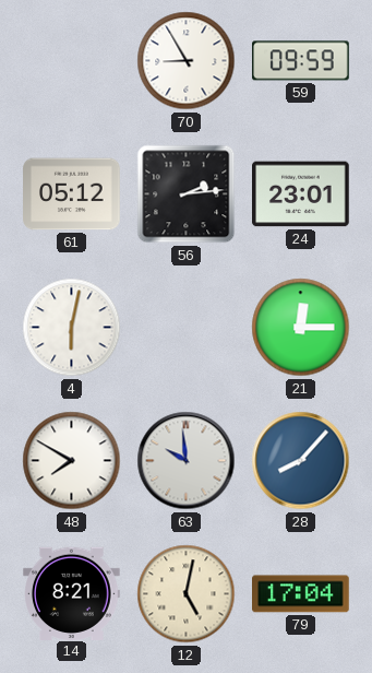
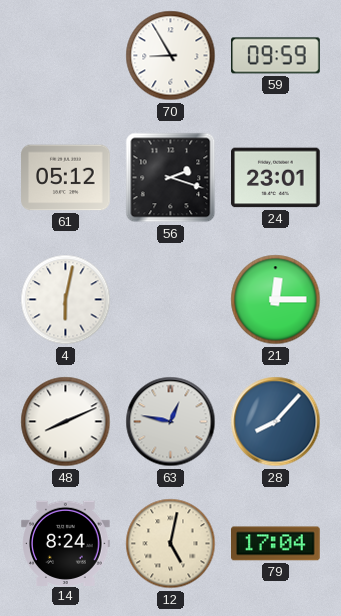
56: 2:14 -> 2:18 (171, 178)
48: 7:50 -> 8:11 (66, 422)
63: 9:59 -> 12:47 (171, 422)
14: 8:21 -> 8:24 (66, 543)
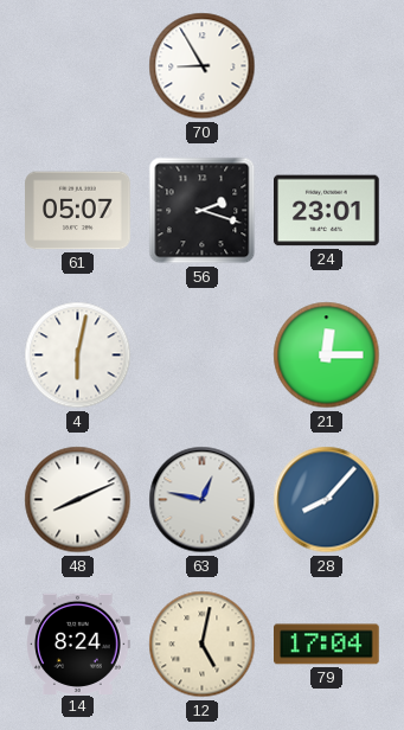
59: 09:59 -> none (276, 56)
61: 05:12 -> 05:07 (78, 211)
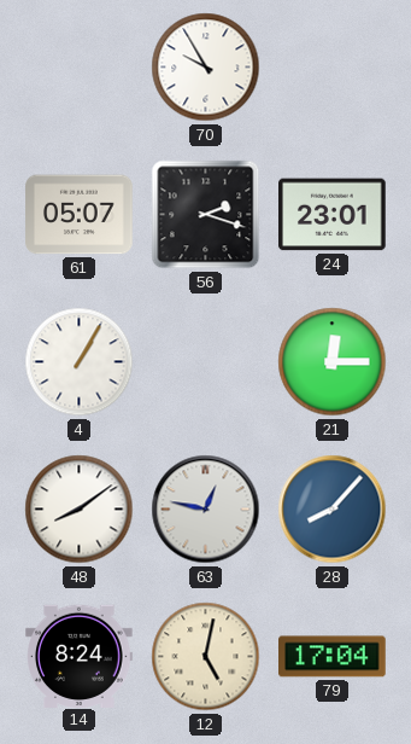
70: 8:55 -> 9:55 (206, 68)
4: 6:02 -> 1:05 (80, 362)
48: 8:11 -> 8:09 (80, 510)
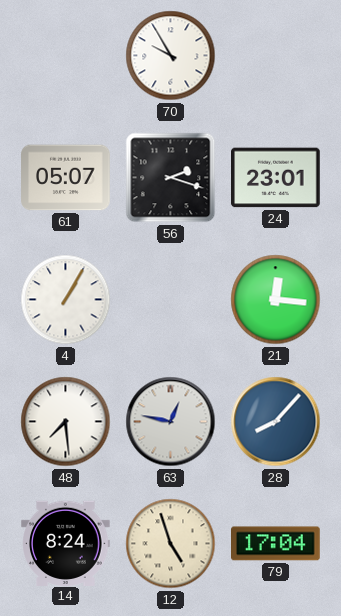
21: 12:15 -> 12:16 (276, 300)
48: 8:09 -> 7:29 (66, 422)
12: 5:02 -> 4:57 (171, 544)
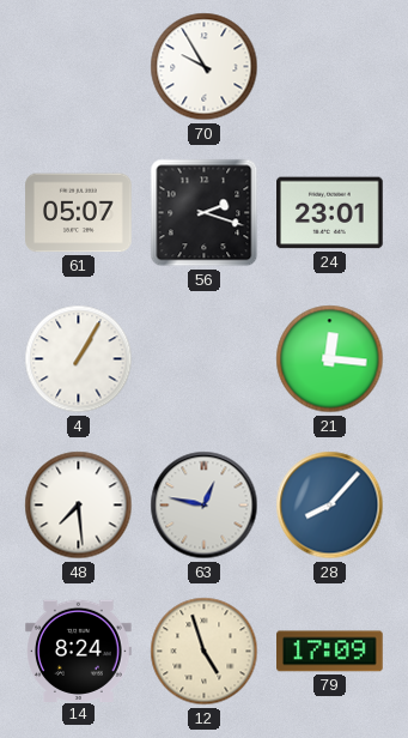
79: 17:04 -> 17:09 (330, 652)
